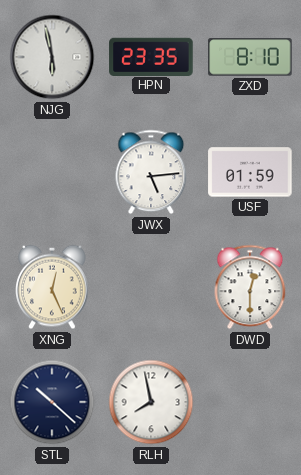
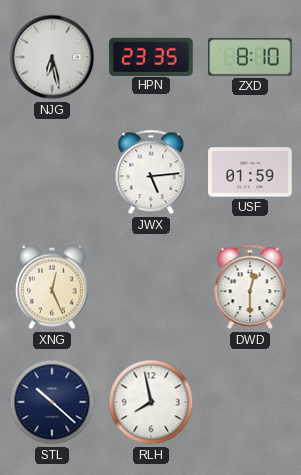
NJG: 5:58 -> 6:28 (52, 57)
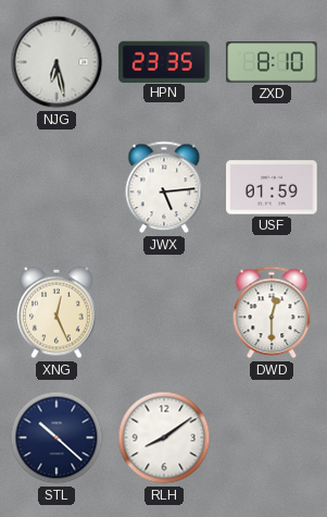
RLH: 7:58 -> 8:09 (164, 438)
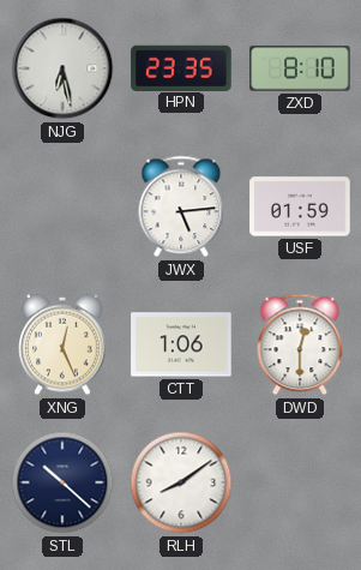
CTT: none -> 1:06 (181, 344)
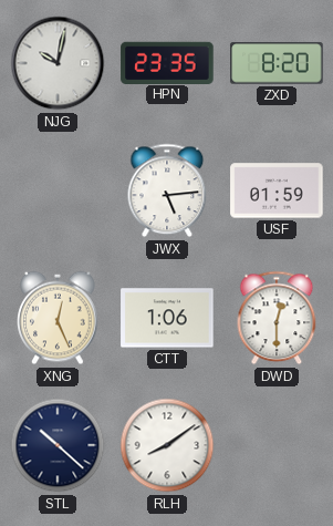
NJG: 6:28 -> 10:02 (58, 63)
ZXD: 8:10 -> 8:20 (277, 63)
